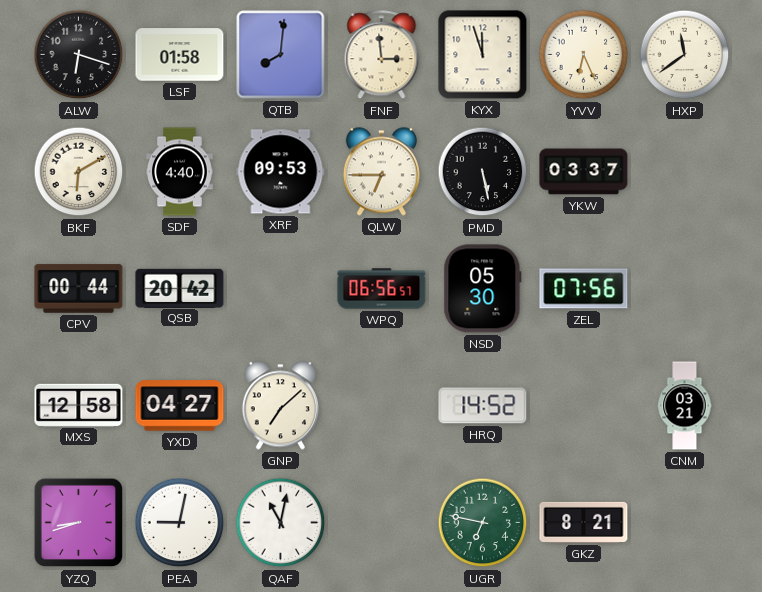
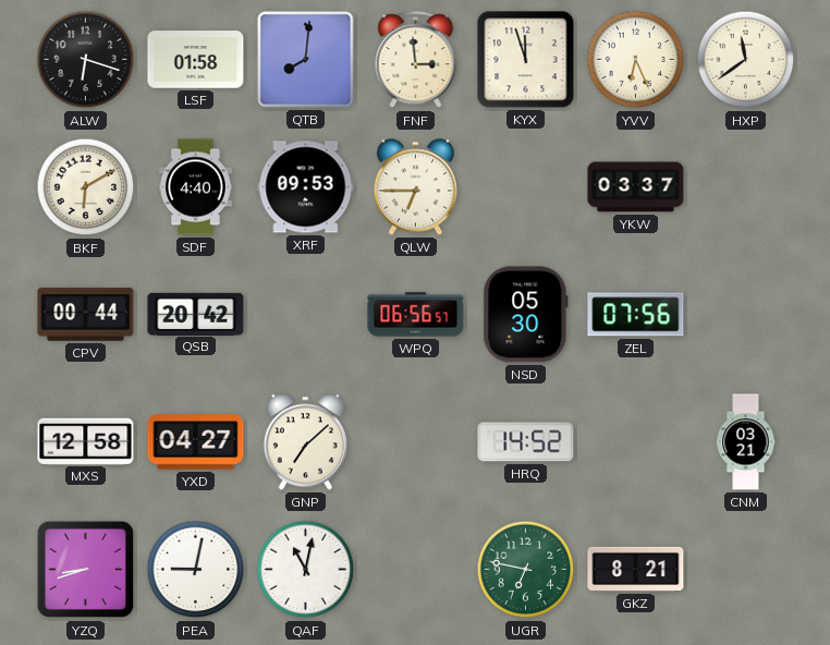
PMD: 5:28 -> none (483, 172)
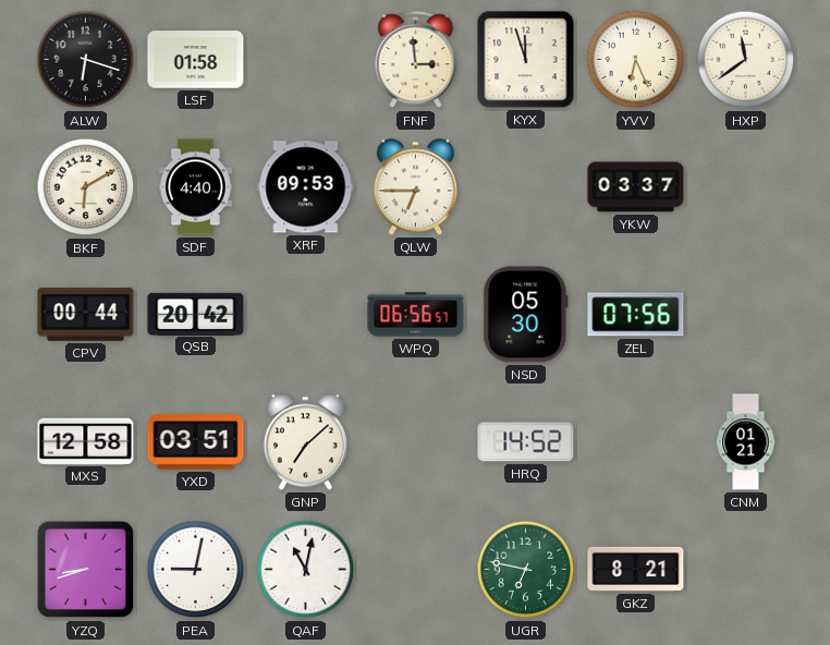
QTB: 8:01 -> none (306, 60)
YXD: 04:27 -> 03:51 (196, 442)
CNM: 03:21 -> 01:21 (746, 442)
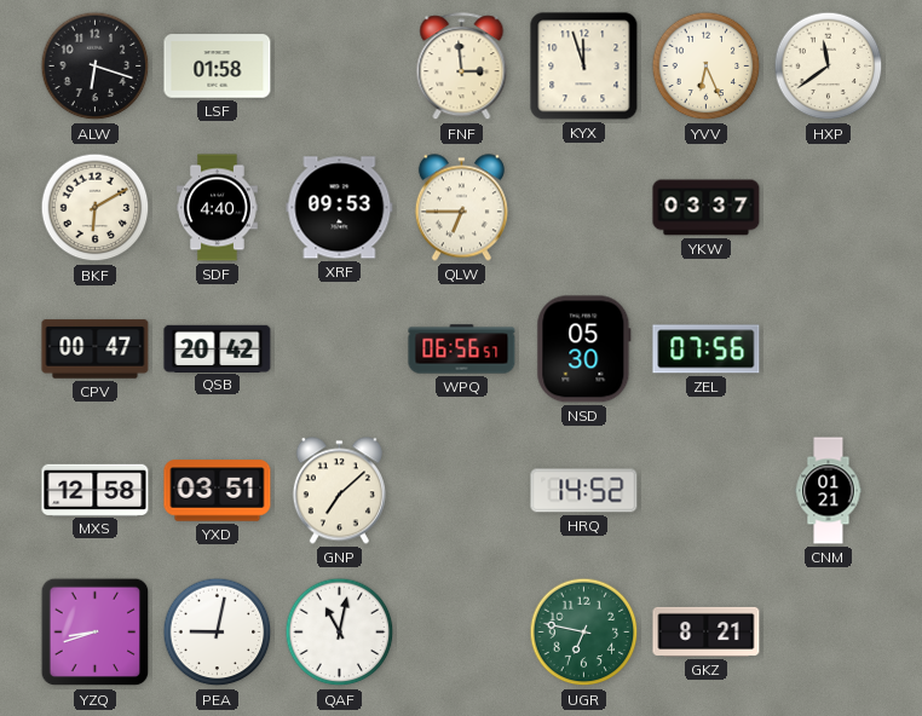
CPV: 00:44 -> 00:47 (96, 350)
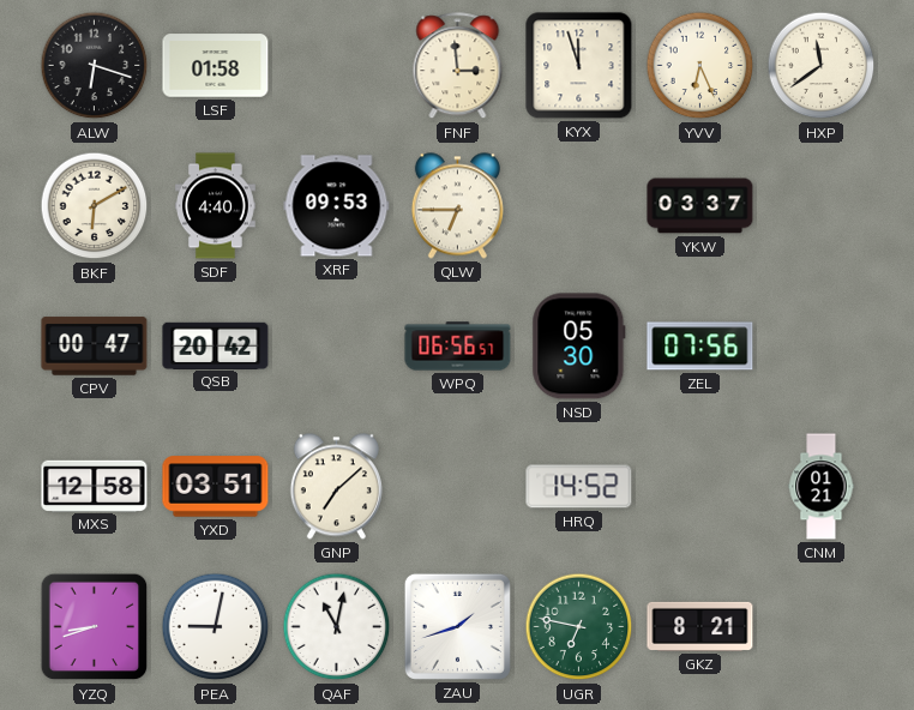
ZAU: none -> 1:42 (457, 626)
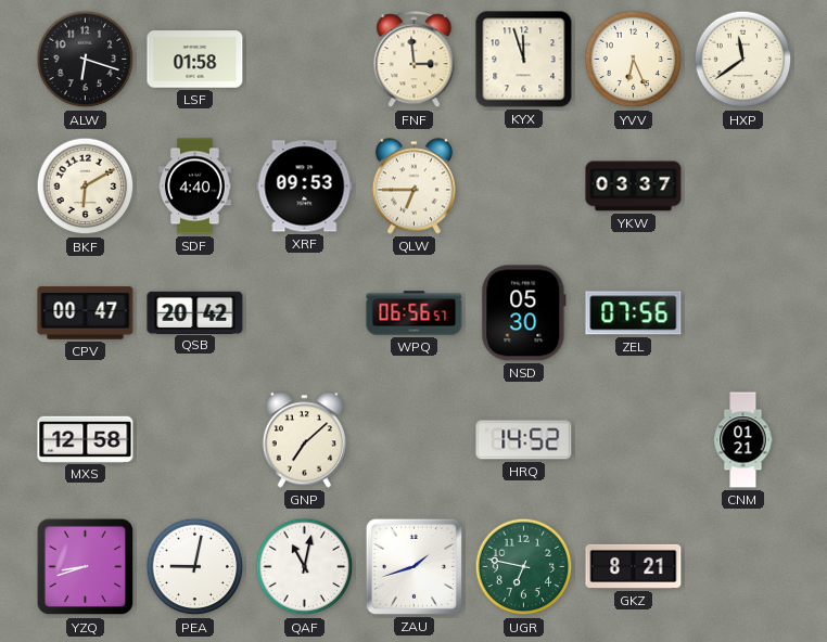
YXD: 03:51 -> none (216, 487)
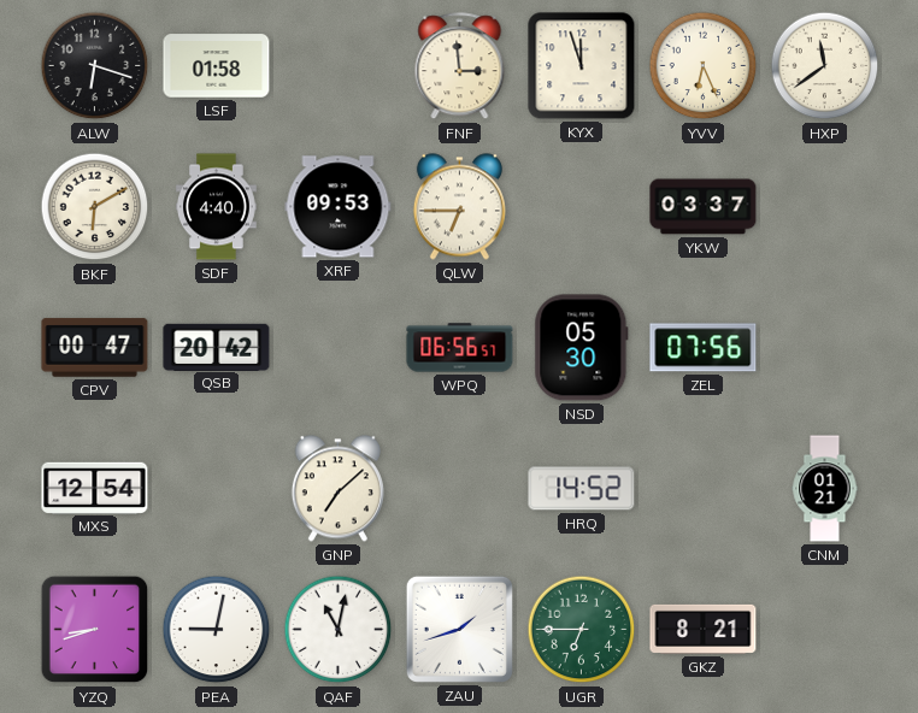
MXS: 12:58 -> 12:54 (95, 488)
UGR: 6:47 -> 6:45 (582, 630)
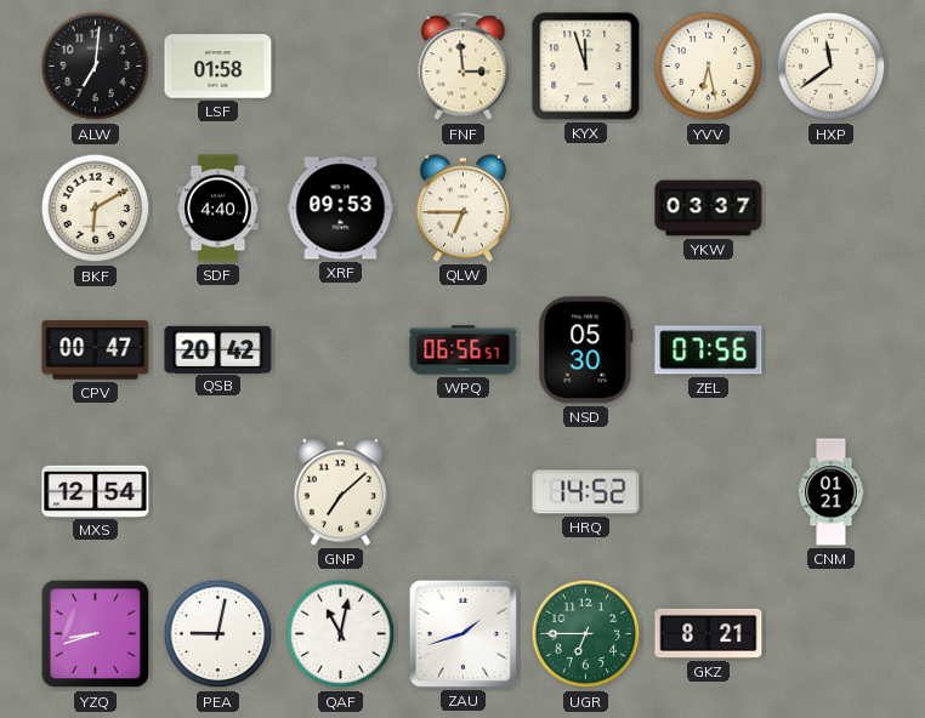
ALW: 6:18 -> 7:01 (96, 67)
YVV: 6:26 -> 6:28 (709, 67)
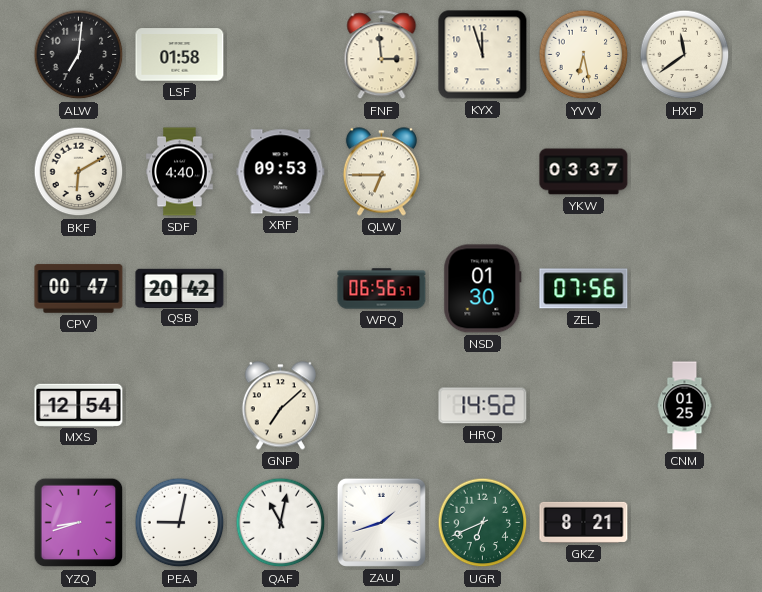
NSD: 05:30 -> 01:30 (483, 289)
CNM: 01:21 -> 01:25 (685, 406)
UGR: 6:45 -> 6:41 (483, 523)
